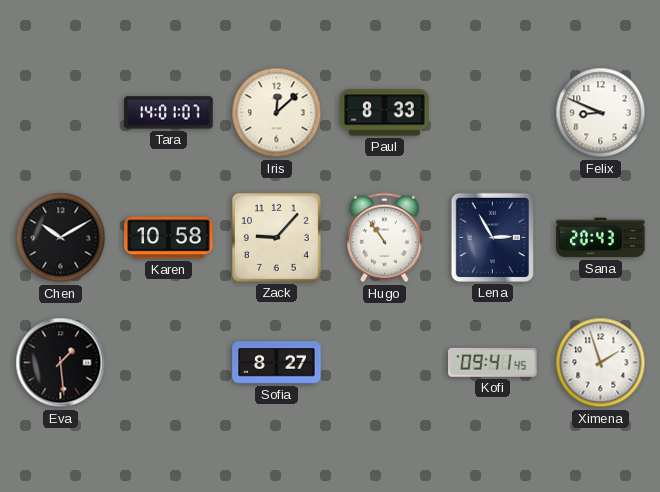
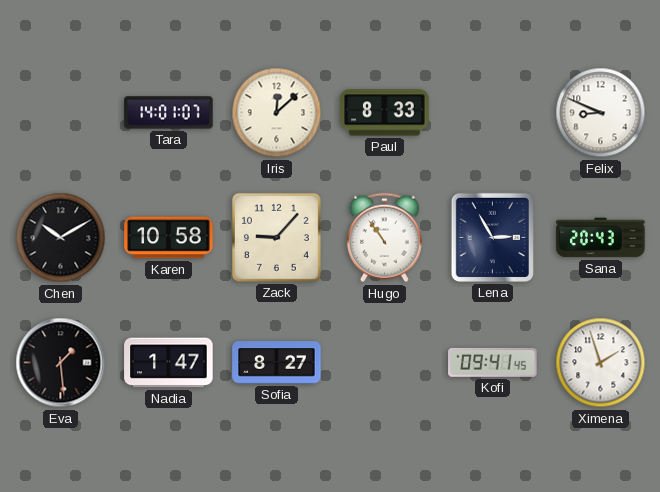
Nadia: none -> 1:47 (169, 363)
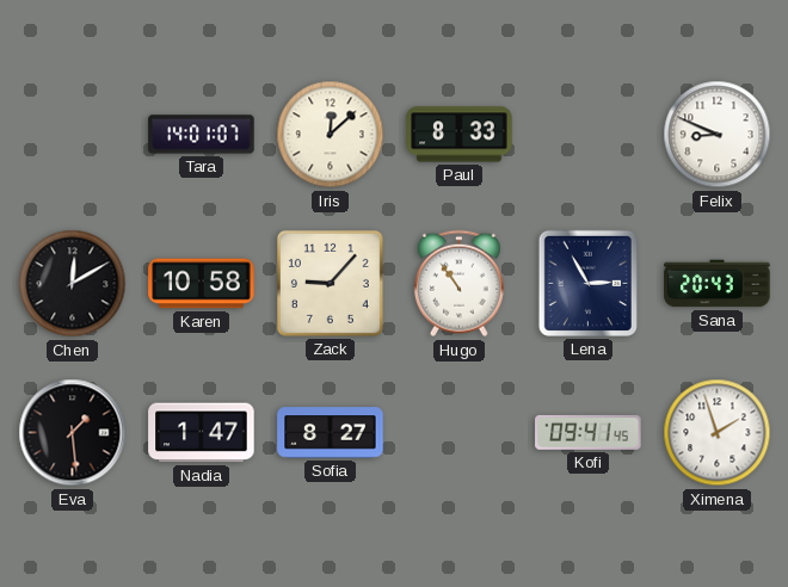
Chen: 10:10 -> 12:10 (73, 284)
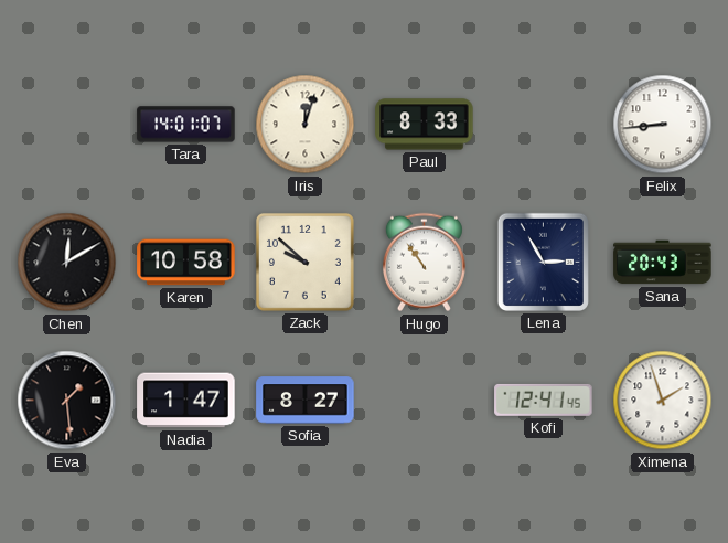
Iris: 12:08 -> 12:03 (306, 125)
Felix: 8:49 -> 8:44 (663, 125)
Zack: 9:07 -> 9:52 (304, 262)
Kofi: 09:41 -> 12:41 (544, 400)
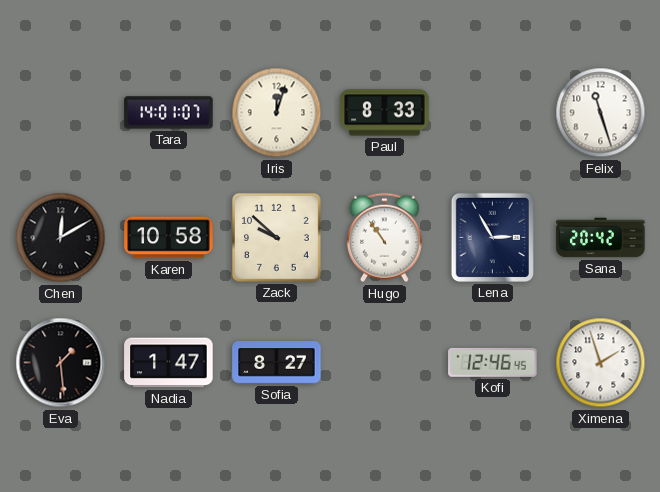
Felix: 8:44 -> 11:27 (601, 113)
Sana: 20:43 -> 20:42 (601, 238)
Kofi: 12:41 -> 12:46 (493, 362)
